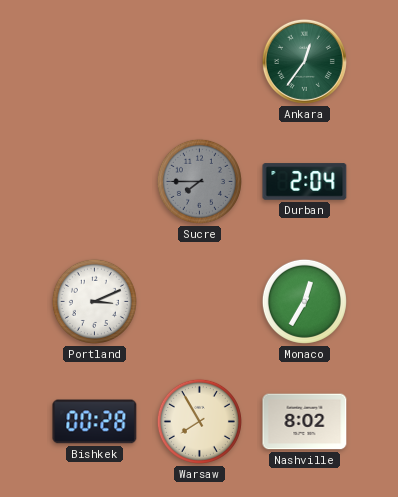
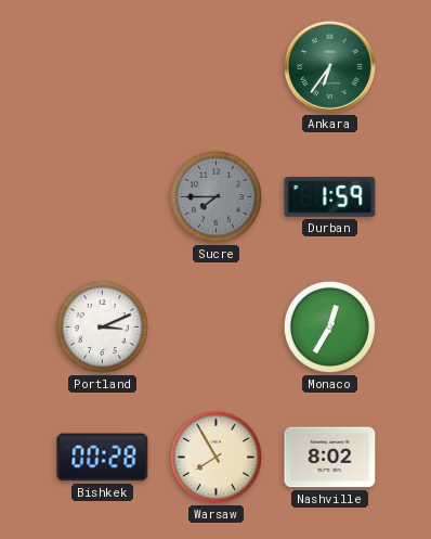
Ankara: 12:36 -> 6:36 (329, 66)
Durban: 2:04 -> 1:59 (330, 197)
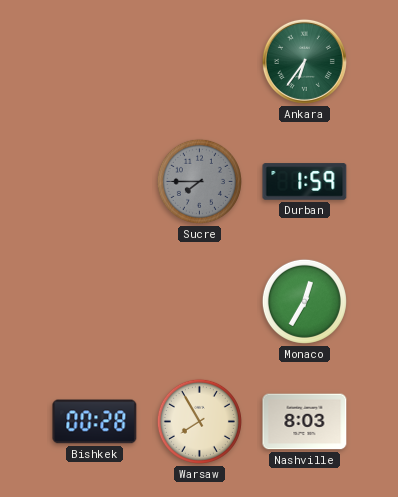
Portland: 3:11 -> none (102, 326)
Nashville: 8:02 -> 8:03 (305, 422)
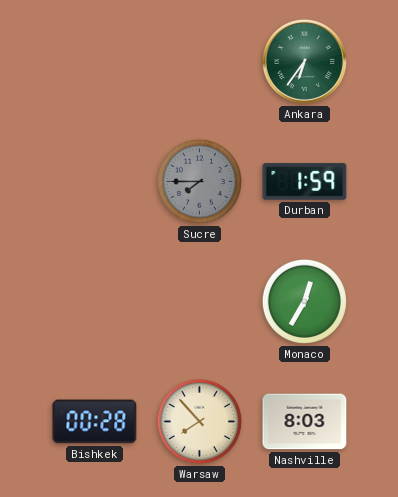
Warsaw: 7:55 -> 7:53 (199, 421)
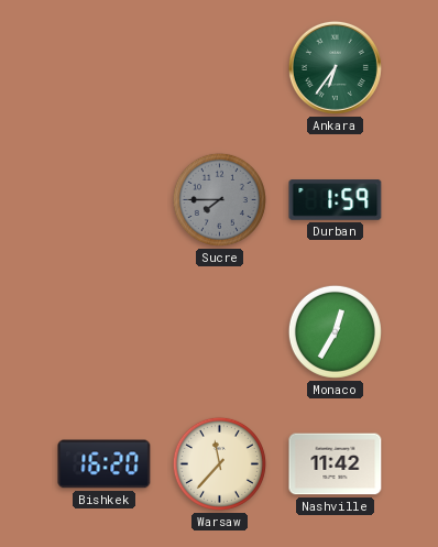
Bishkek: 00:28 -> 16:20 (105, 464)
Warsaw: 7:53 -> 11:37 (219, 463)
Nashville: 8:03 -> 11:42 (336, 464)
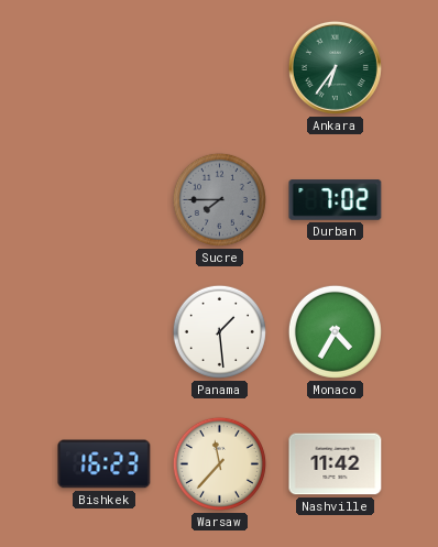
Durban: 1:59 -> 7:02 (336, 200)
Panama: none -> 1:29 (219, 331)
Monaco: 12:35 -> 4:35 (335, 331)
Bishkek: 16:20 -> 16:23 (105, 464)
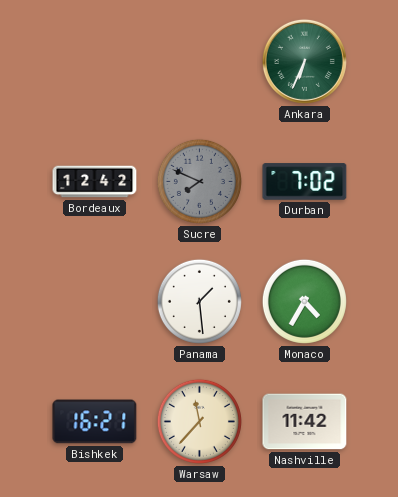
Ankara: 6:36 -> 6:34 (304, 61)
Bordeaux: none -> 12:42 (95, 182)
Sucre: 7:45 -> 7:49 (199, 181)
Bishkek: 16:23 -> 16:21 (95, 422)
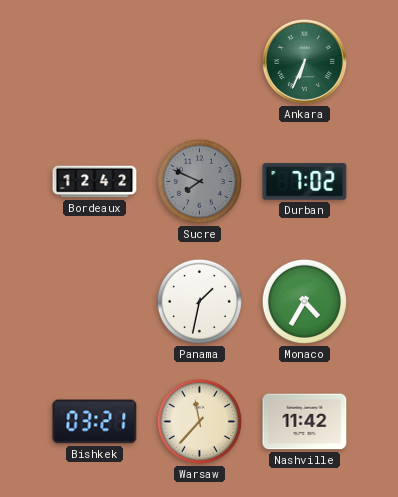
Panama: 1:29 -> 1:32 (199, 301)
Bishkek: 16:21 -> 03:21 (95, 422)
